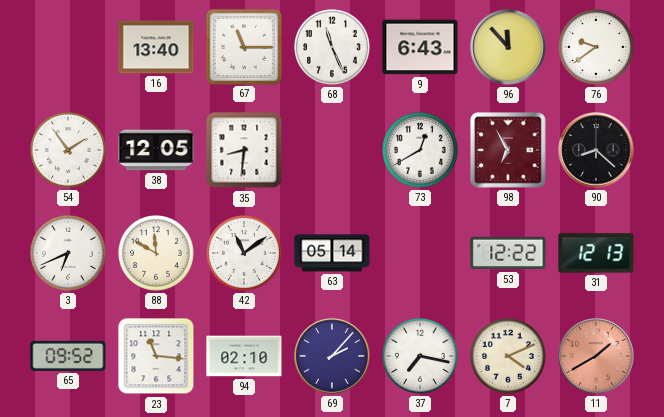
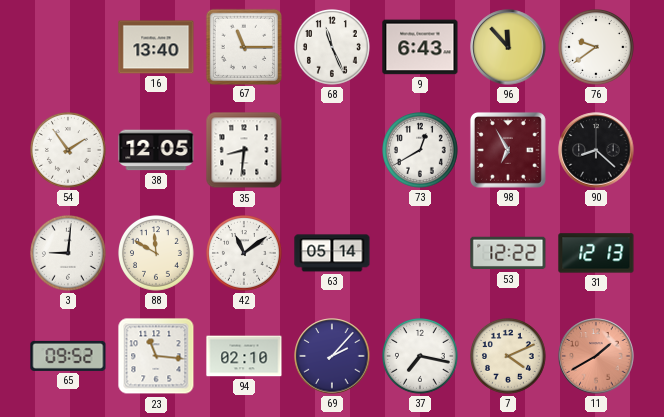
3: 6:41 -> 9:01 (69, 254)
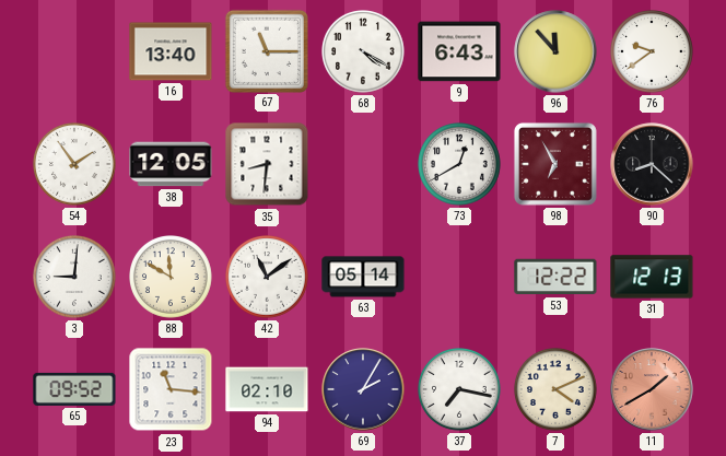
68: 11:26 -> 4:20 (364, 52)
69: 2:07 -> 2:05 (363, 389)
